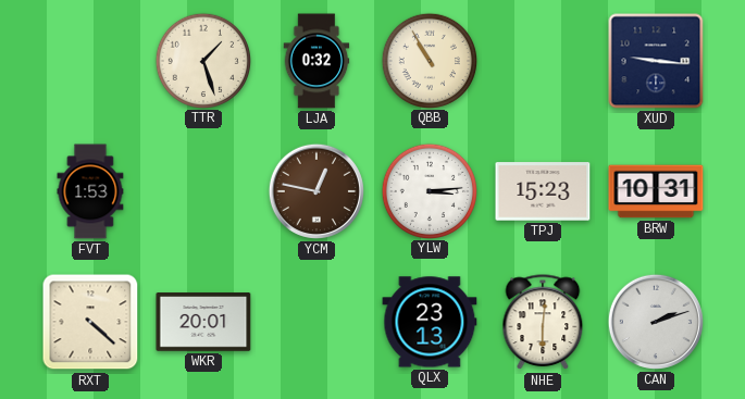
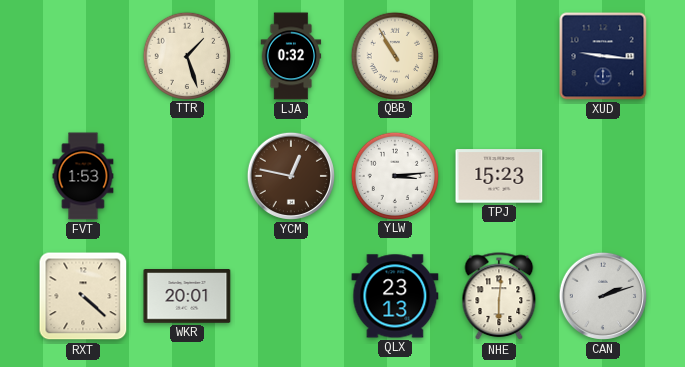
BRW: 10:31 -> none (656, 191)
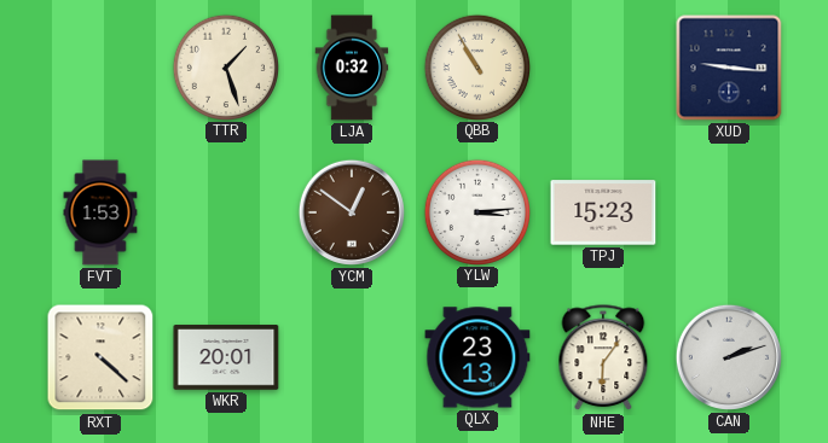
YCM: 12:47 -> 12:51 (352, 212)
NHE: 6:01 -> 6:06 (603, 359)
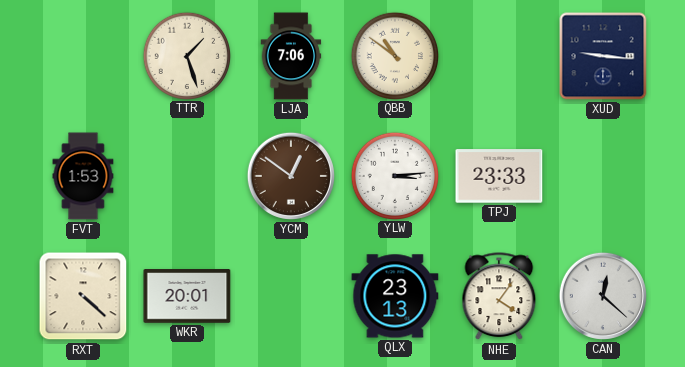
LJA: 0:32 -> 7:06 (291, 56)
QBB: 10:55 -> 10:51 (394, 55)
TPJ: 15:23 -> 23:33 (499, 176)
NHE: 6:06 -> 4:06 (499, 297)
CAN: 2:12 -> 12:22 (603, 296)
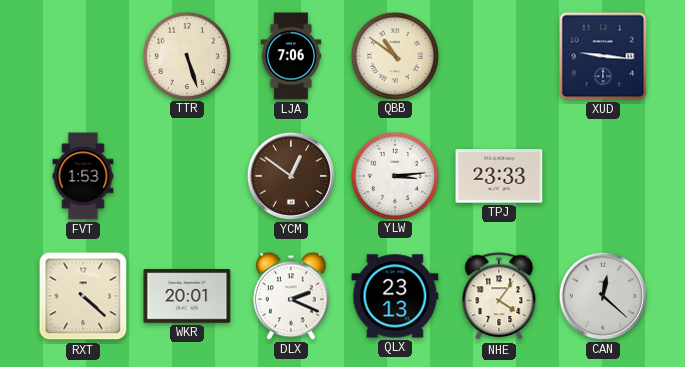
TTR: 1:27 -> 5:27 (186, 55)
DLX: none -> 2:19 (292, 296)
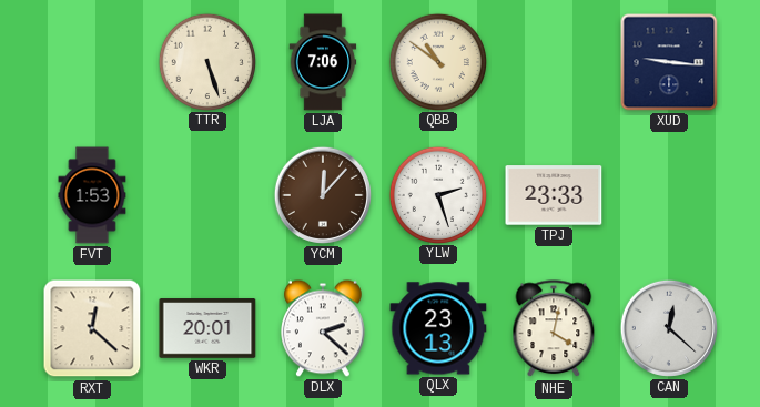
YCM: 12:51 -> 12:07 (323, 195)
YLW: 3:14 -> 2:27 (437, 194)
RXT: 4:22 -> 12:22 (92, 328)
DLX: 2:19 -> 2:22 (324, 328)
NHE: 4:06 -> 4:02 (554, 329)
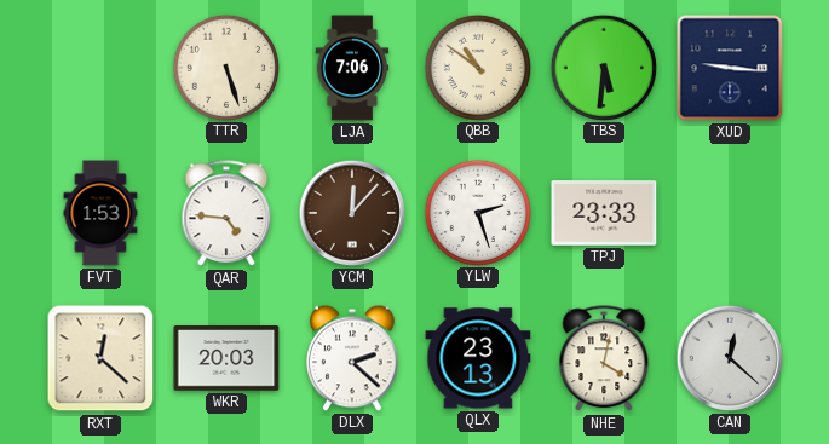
TBS: none -> 5:31 (603, 67)
QAR: none -> 4:46 (226, 214)
WKR: 20:01 -> 20:03 (226, 358)
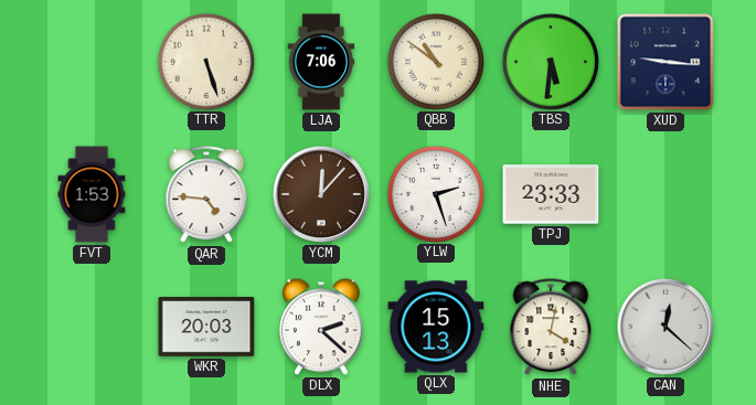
RXT: 12:22 -> none (100, 358)
QLX: 23:13 -> 15:13 (436, 327)
